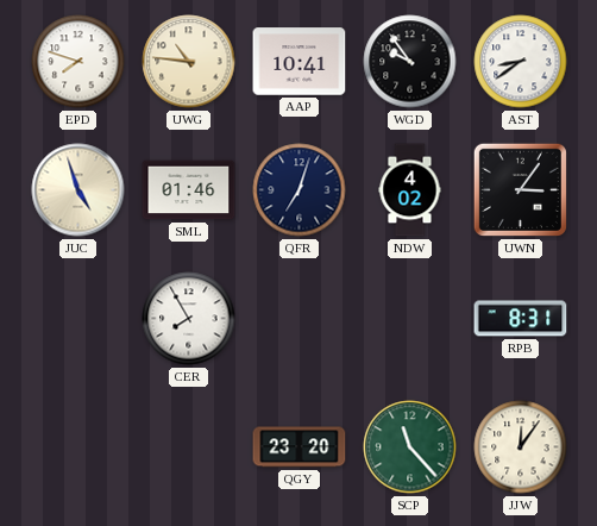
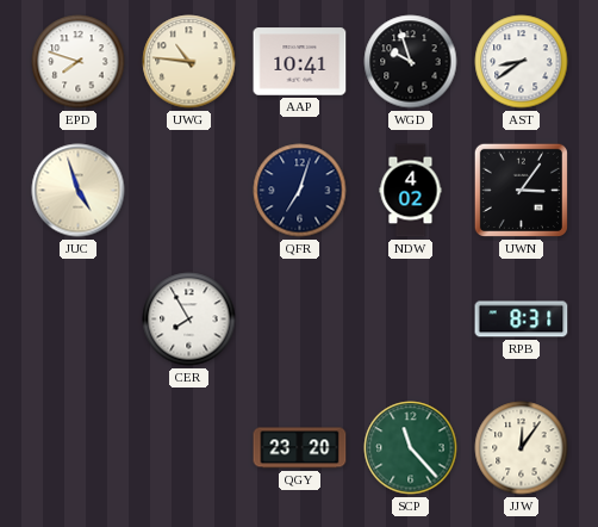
WGD: 9:54 -> 9:57 (411, 62)
SML: 01:46 -> none (189, 190)
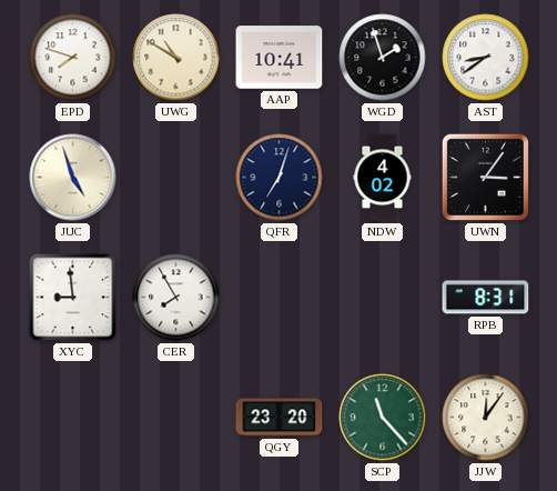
UWG: 10:46 -> 10:50 (176, 58)
WGD: 9:57 -> 1:57 (383, 58)
XYC: none -> 8:59 (73, 298)
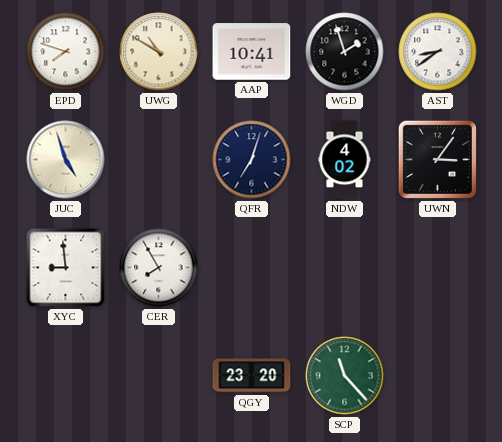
RPB: 8:31 -> none (486, 298)
JJW: 12:06 -> none (486, 418)
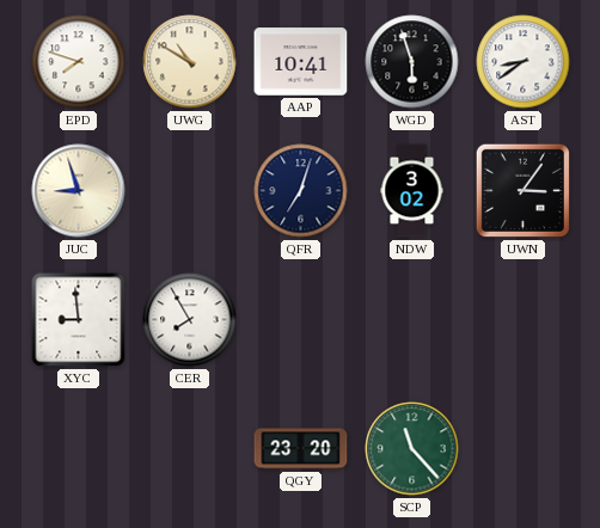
WGD: 1:57 -> 5:57 (412, 62)
JUC: 4:57 -> 8:57 (79, 191)
NDW: 4:02 -> 3:02 (412, 191)
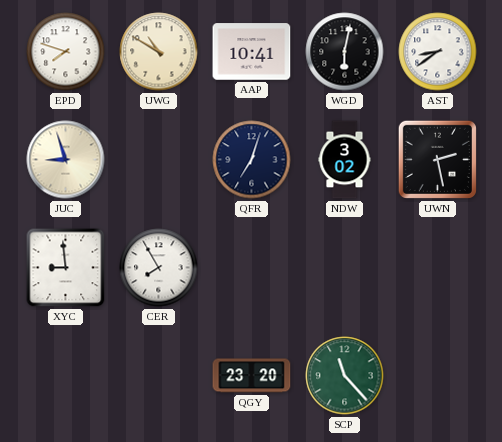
WGD: 5:57 -> 6:02 (345, 52)
UWN: 3:06 -> 2:28 (437, 159)
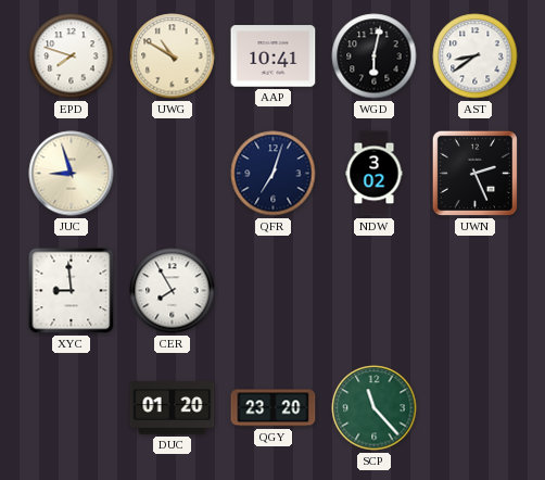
UWN: 2:28 -> 2:26 (474, 173)
DUC: none -> 01:20 (173, 408)
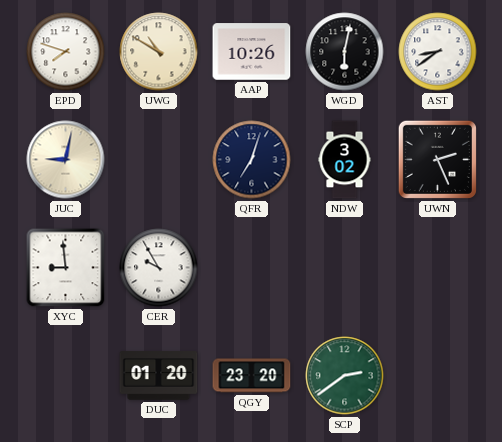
AAP: 10:41 -> 10:26 (252, 52)
JUC: 8:57 -> 9:02 (66, 160)
CER: 7:55 -> 9:55 (159, 268)
SCP: 11:23 -> 2:39 (345, 376)
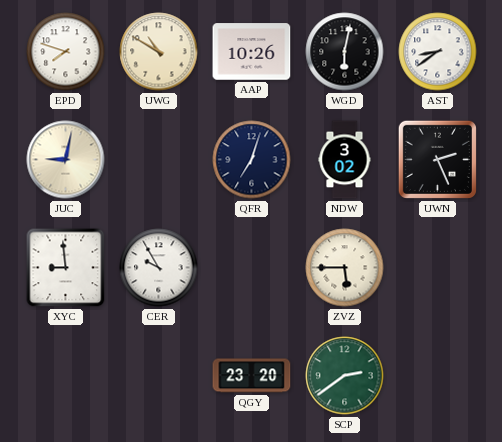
ZVZ: none -> 5:45 (345, 268)
DUC: 01:20 -> none (159, 376)
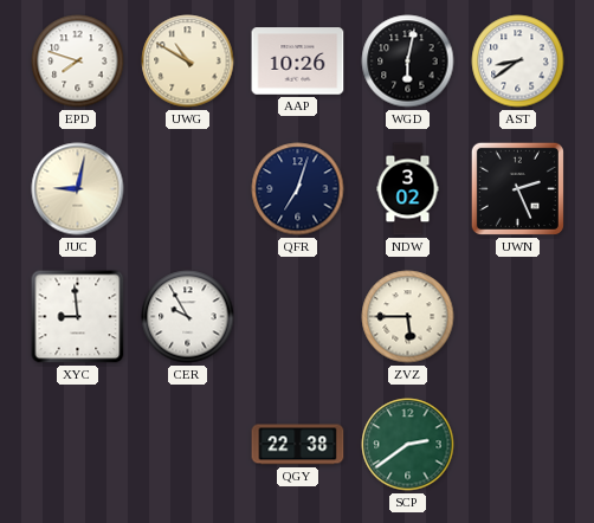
QGY: 23:20 -> 22:38 (298, 445)
